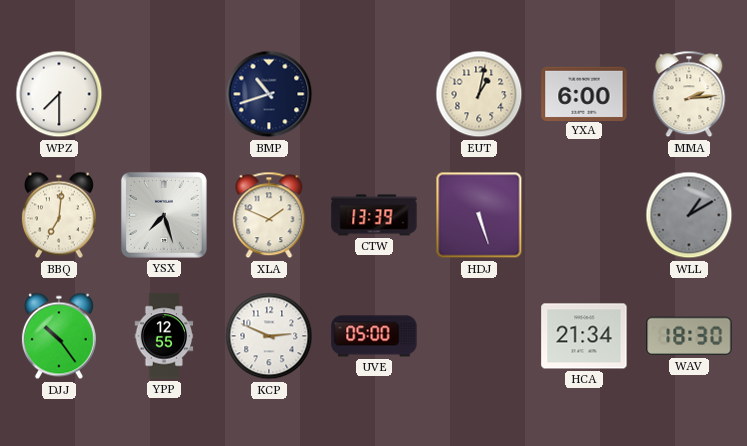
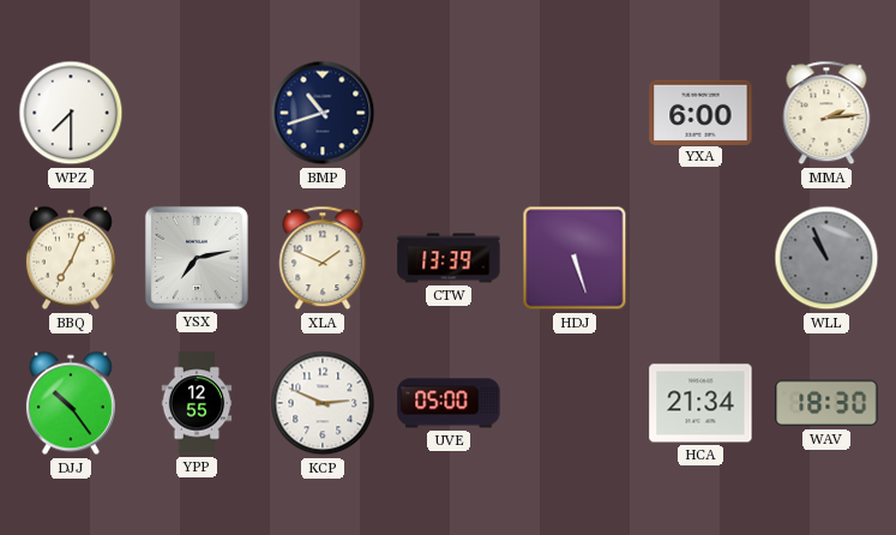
EUT: 1:02 -> none (479, 94)
BBQ: 7:01 -> 7:04 (71, 258)
YSX: 7:27 -> 7:13 (197, 258)
WLL: 1:10 -> 10:56 (826, 258)
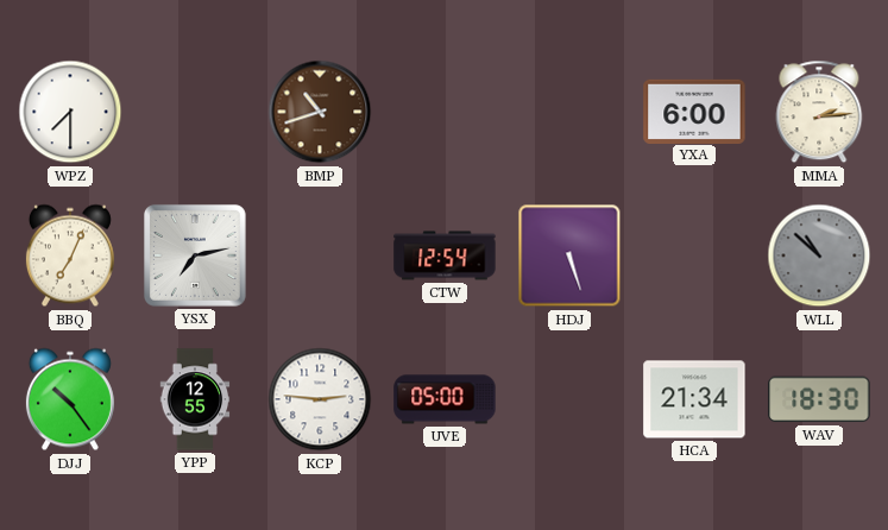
BMP dial: navy -> brown (320, 112)
XLA: 1:49 -> none (323, 258)
CTW: 13:39 -> 12:54 (445, 255)
WLL: 10:56 -> 10:52 (819, 255)
KCP: 2:49 -> 2:46 (320, 399)
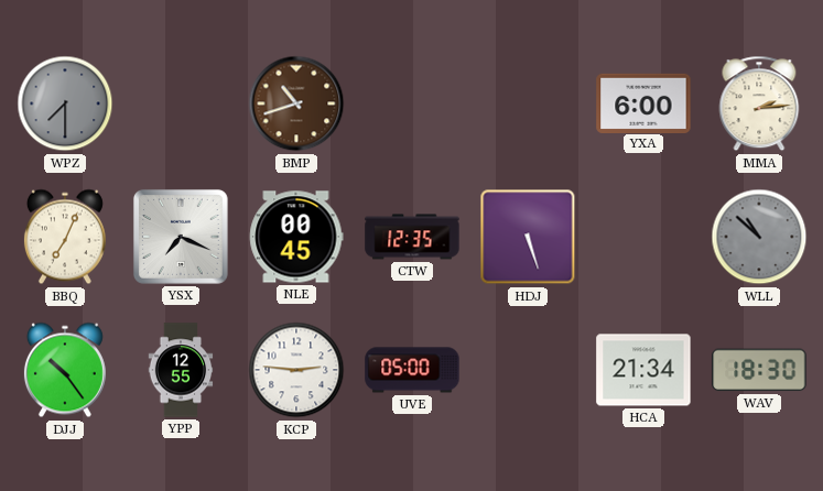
WPZ dial: white -> grey (65, 103)
YSX: 7:13 -> 7:19 (181, 237)
NLE: none -> 00:45 (296, 237)
CTW: 12:54 -> 12:35 (412, 237)
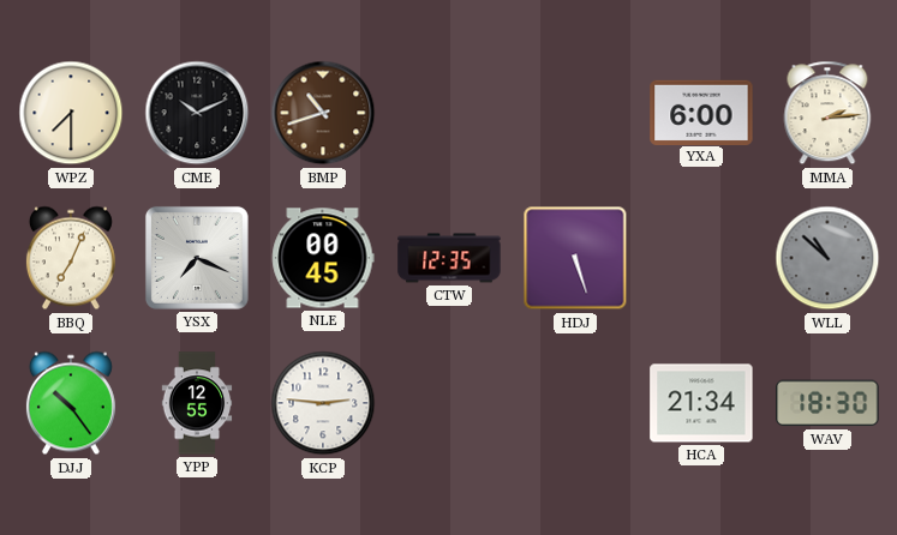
WPZ dial: grey -> cream (71, 113)
CME: none -> 10:11 (197, 113)
UVE: 05:00 -> none (412, 370)
